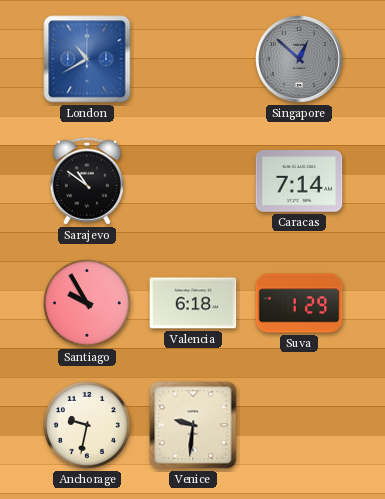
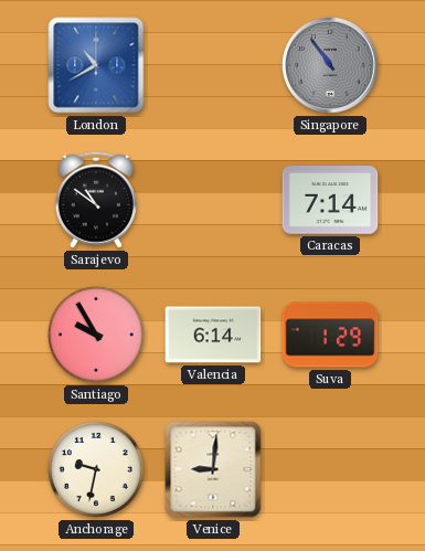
Singapore: 12:52 -> 10:54 (331, 66)
Valencia: 6:18 -> 6:14 (213, 335)
Venice: 9:31 -> 9:01 (213, 469)
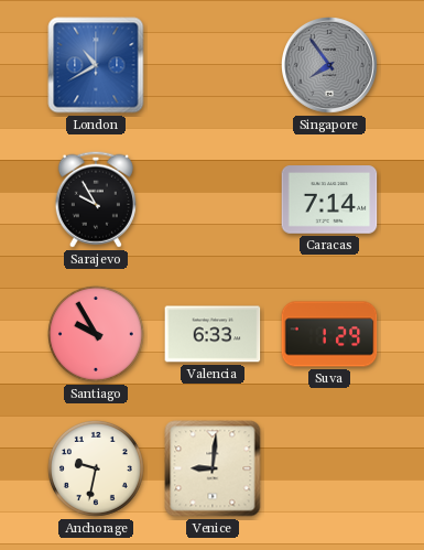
Singapore: 10:54 -> 7:54 (330, 66)
Sarajevo: 10:51 -> 9:55 (96, 199)
Valencia: 6:14 -> 6:33 (213, 334)
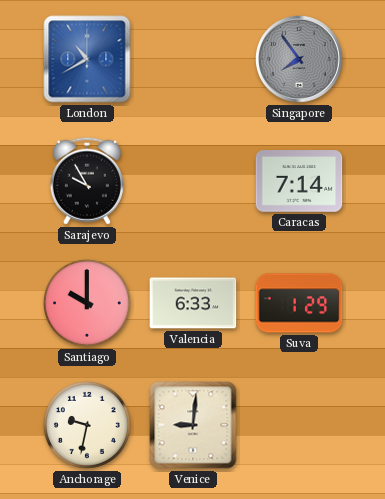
Santiago: 9:55 -> 10:00 (87, 303)
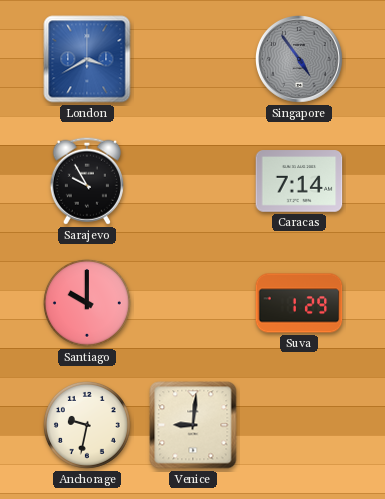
London: 10:40 -> 3:40 (87, 59)
Singapore: 7:54 -> 4:54 (300, 60)
Valencia: 6:33 -> none (193, 303)
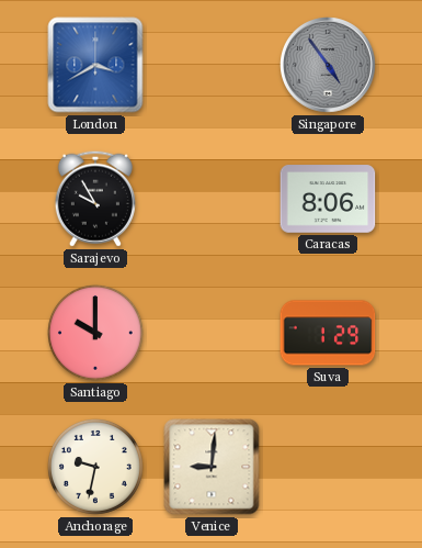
Caracas: 7:14 -> 8:06 (328, 199)
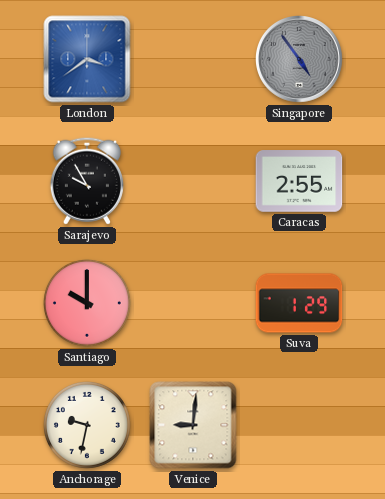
London: 3:40 -> 3:39 (87, 59)
Caracas: 8:06 -> 2:55 (299, 181)
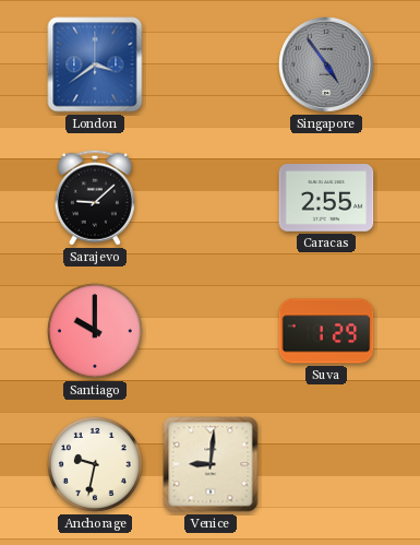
Sarajevo: 9:55 -> 9:08 (95, 198)
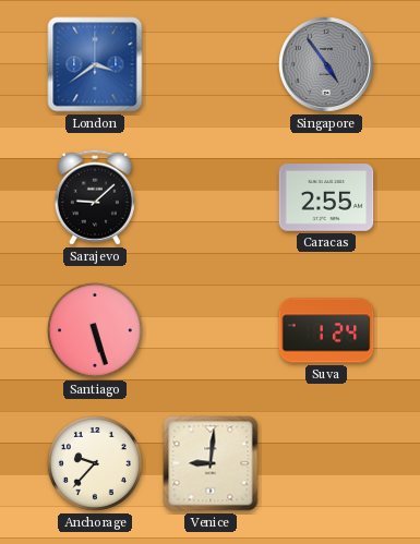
Santiago: 10:00 -> 5:27 (95, 330)
Suva: 1:29 -> 1:24 (326, 330)
Anchorage: 9:32 -> 9:37 (95, 463)
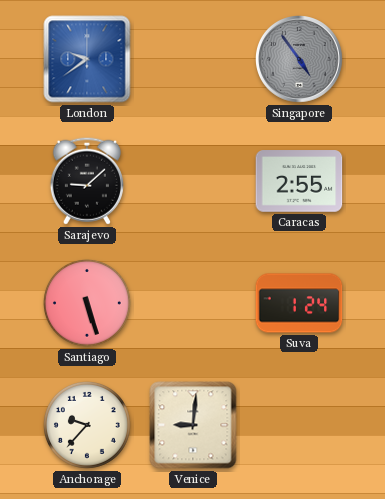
London: 3:39 -> 9:39 (87, 59)
